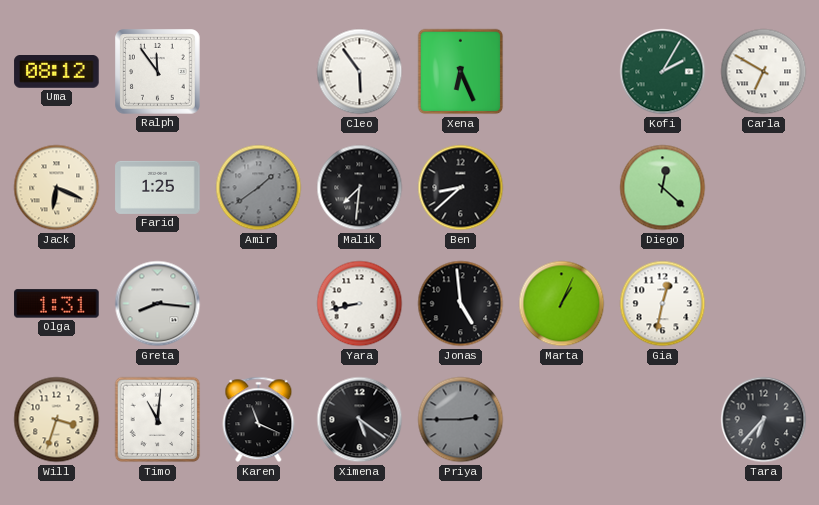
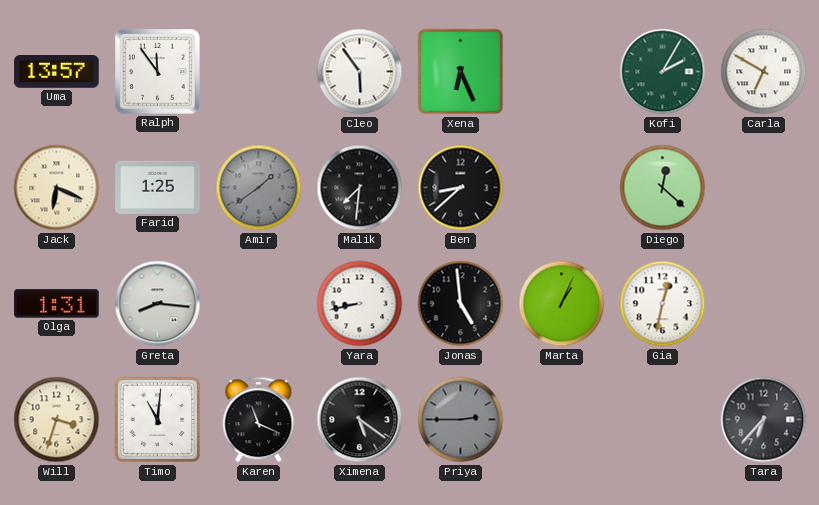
Uma: 08:12 -> 13:57 (57, 72)
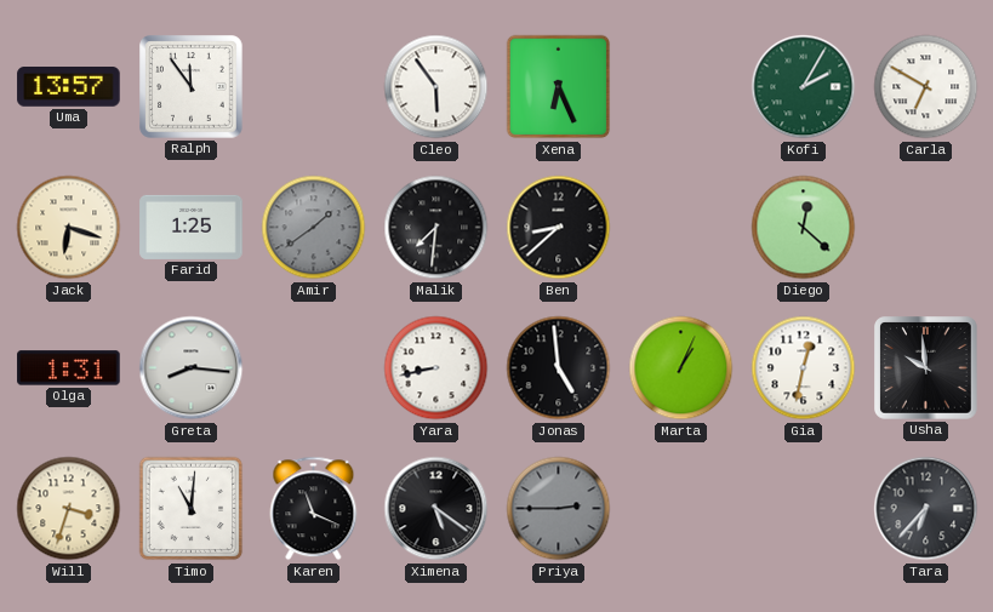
Jack: 6:19 -> 6:18 (69, 228)
Usha: none -> 9:59 (926, 368)
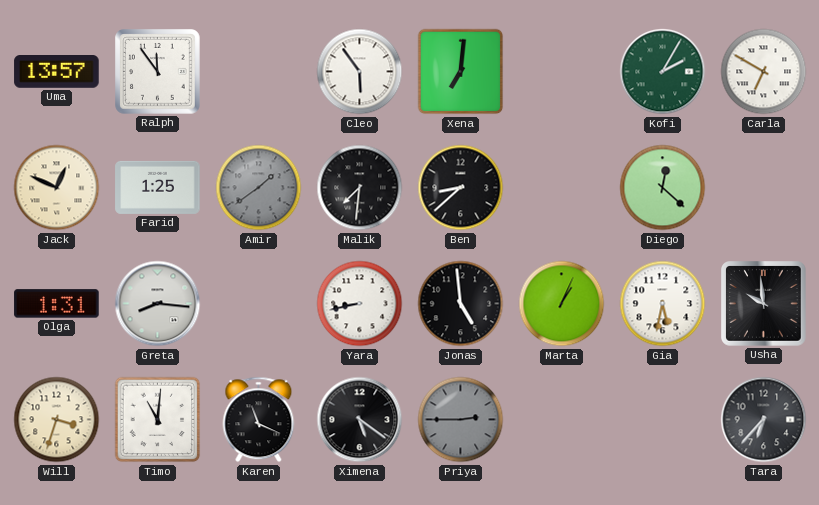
Xena: 6:26 -> 7:01 (461, 72)
Jack: 6:18 -> 12:49 (57, 188)
Gia: 12:32 -> 5:32 (663, 304)
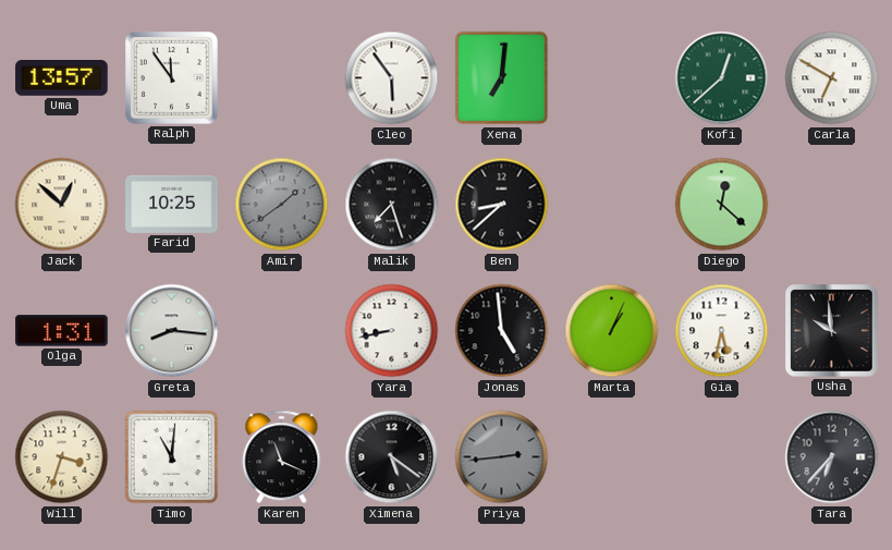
Kofi: 2:05 -> 12:38 (722, 78)
Jack: 12:49 -> 12:52 (62, 205)
Farid: 1:25 -> 10:25 (172, 204)
Malik: 7:31 -> 7:27 (392, 205)
Priya: 2:45 -> 2:44 (502, 457)
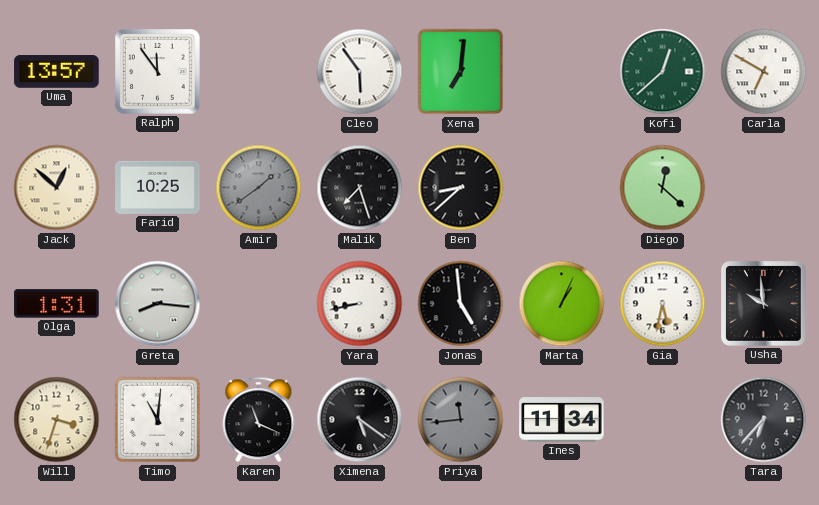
Priya: 2:44 -> 11:44 (461, 420)
Ines: none -> 11:34 (562, 420)
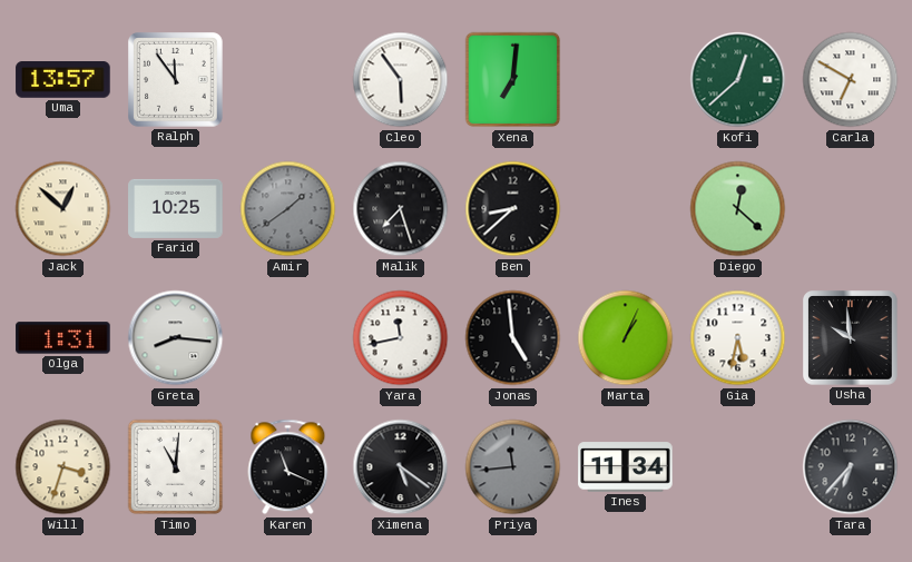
Yara: 8:43 -> 11:43 (401, 338)
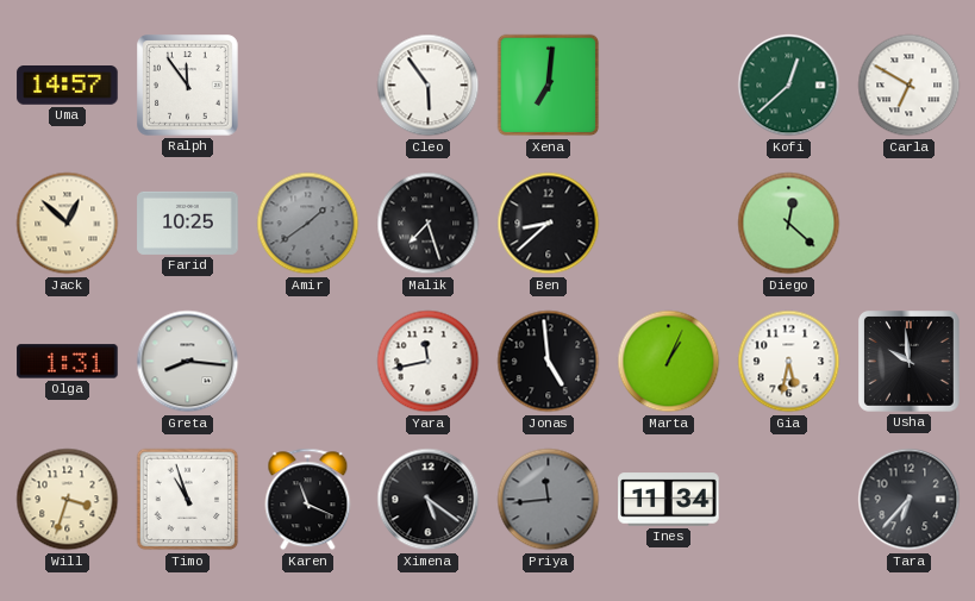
Uma: 13:57 -> 14:57 (68, 86)
Timo: 11:01 -> 10:57 (188, 500)
